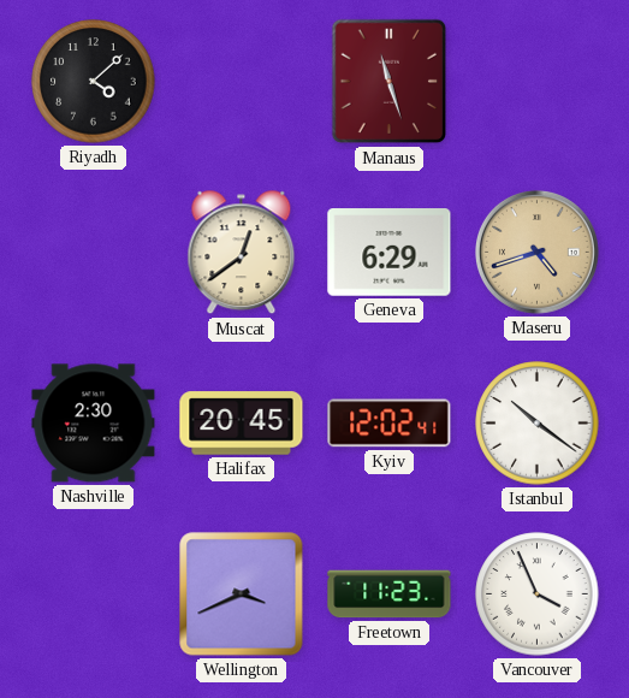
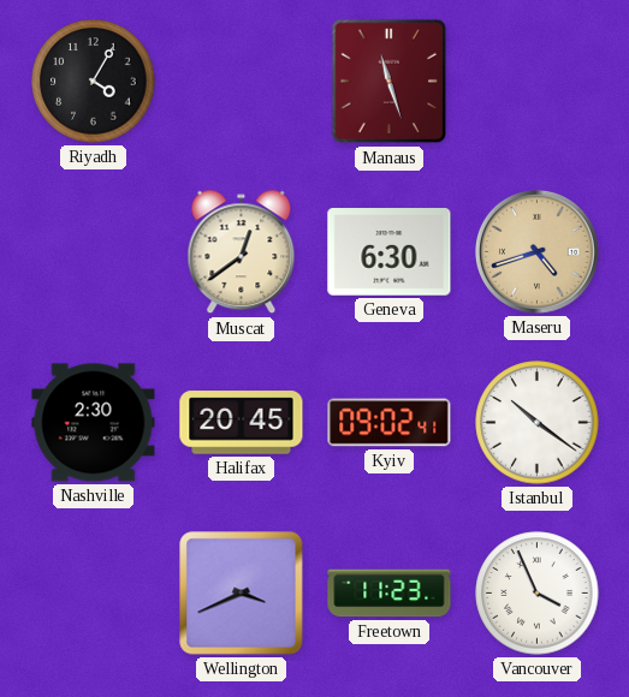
Riyadh: 4:08 -> 4:05 (94, 82)
Geneva: 6:29 -> 6:30 (390, 252)
Kyiv: 12:02 -> 09:02 (390, 423)
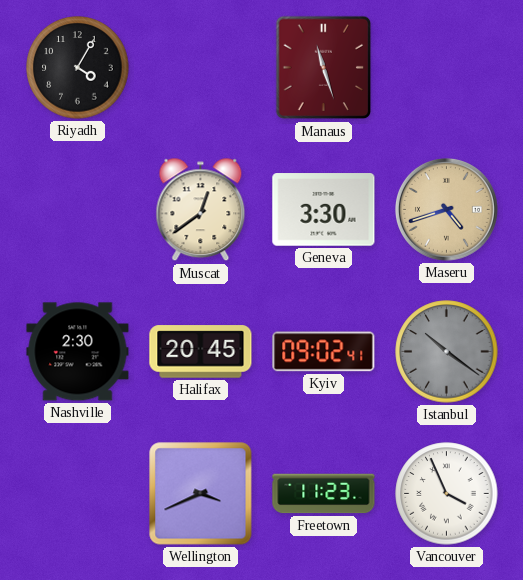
Geneva: 6:30 -> 3:30 (324, 210)
Istanbul dial: white -> grey (447, 352)
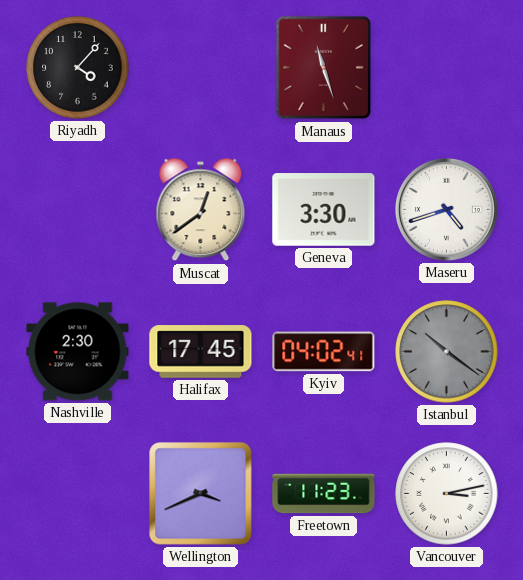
Riyadh: 4:05 -> 4:07 (78, 68)
Maseru dial: champagne -> white (446, 209)
Halifax: 20:45 -> 17:45 (201, 352)
Kyiv: 09:02 -> 04:02 (324, 352)
Vancouver: 3:56 -> 3:13 (447, 494)
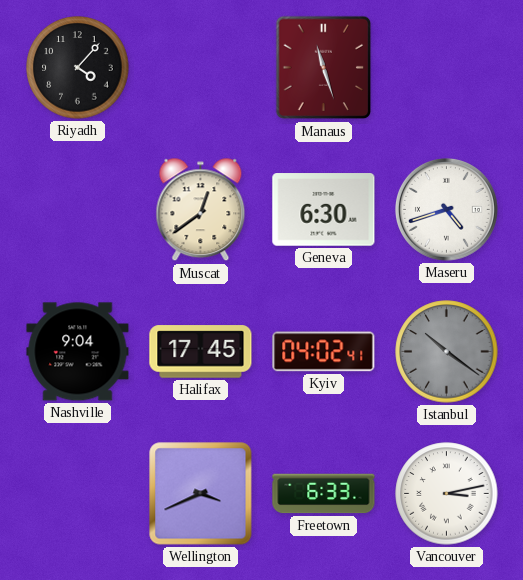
Geneva: 3:30 -> 6:30 (324, 210)
Nashville: 2:30 -> 9:04 (78, 352)
Freetown: 11:23 -> 6:33 (324, 494)
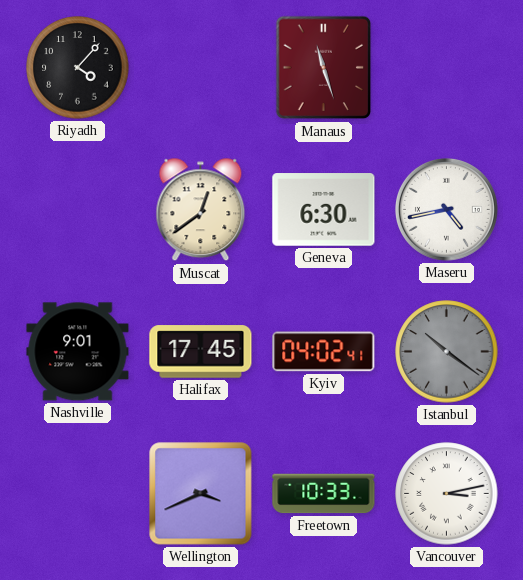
Maseru: 4:42 -> 4:43 (446, 209)
Nashville: 9:04 -> 9:01 (78, 352)
Freetown: 6:33 -> 10:33 (324, 494)
